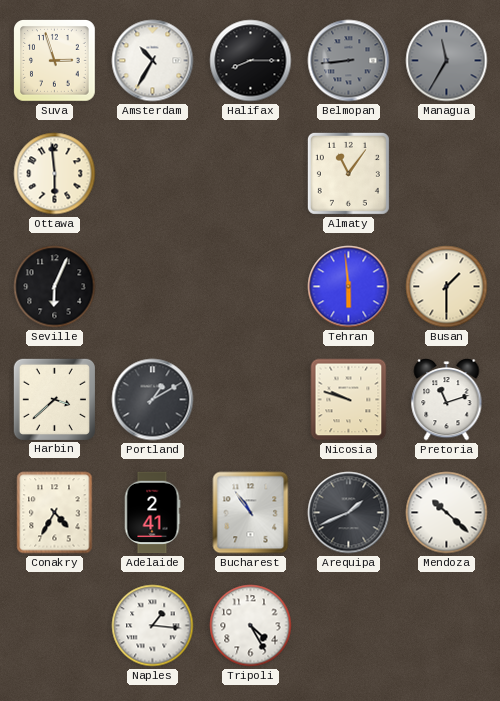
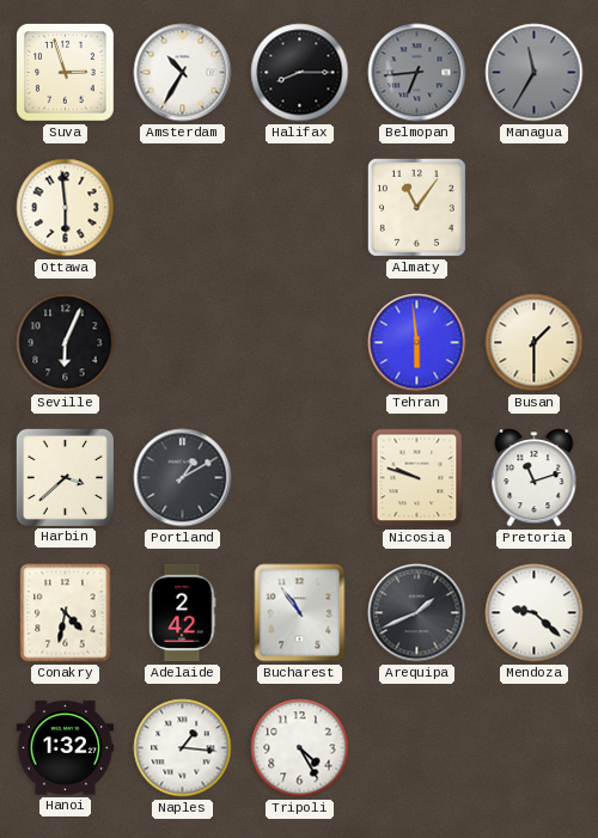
Belmopan: 8:44 -> 6:44 (417, 73)
Conakry: 4:35 -> 4:32 (66, 613)
Adelaide: 2:41 -> 2:42 (182, 613)
Mendoza: 10:22 -> 9:22 (535, 613)
Hanoi: none -> 1:32 (66, 748)
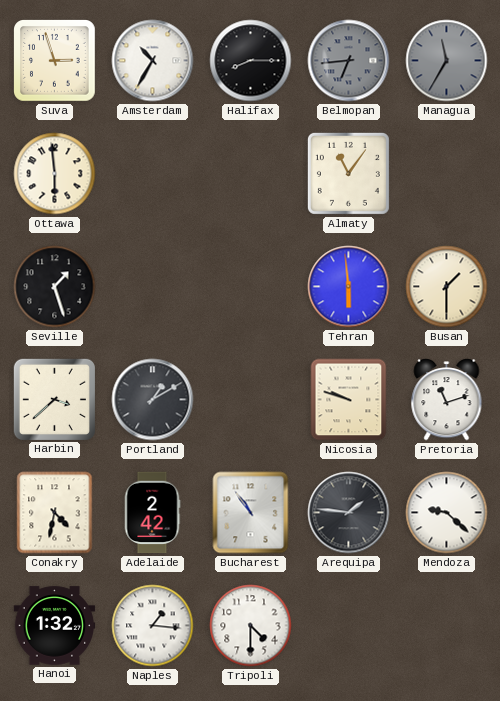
Seville: 6:04 -> 1:27 (55, 287)
Arequipa: 1:41 -> 1:46 (349, 513)
Tripoli: 4:25 -> 4:30 (251, 626)
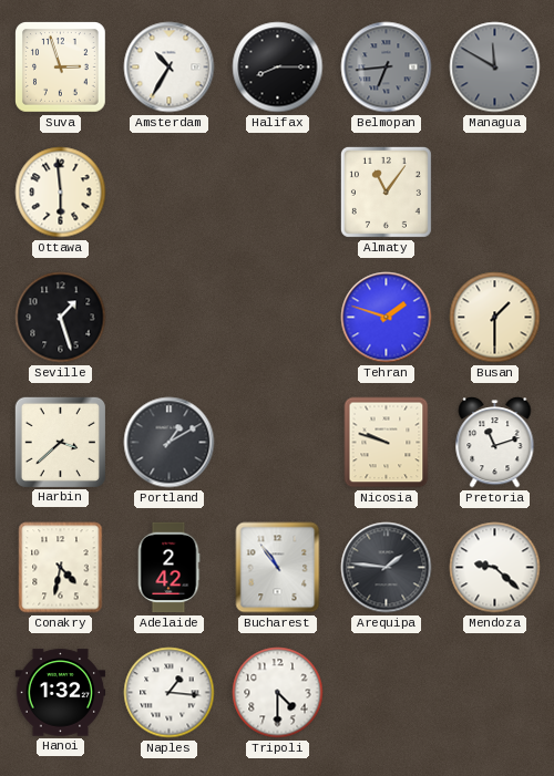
Managua: 11:35 -> 11:50 (495, 68)
Tehran: 5:59 -> 1:48 (387, 318)
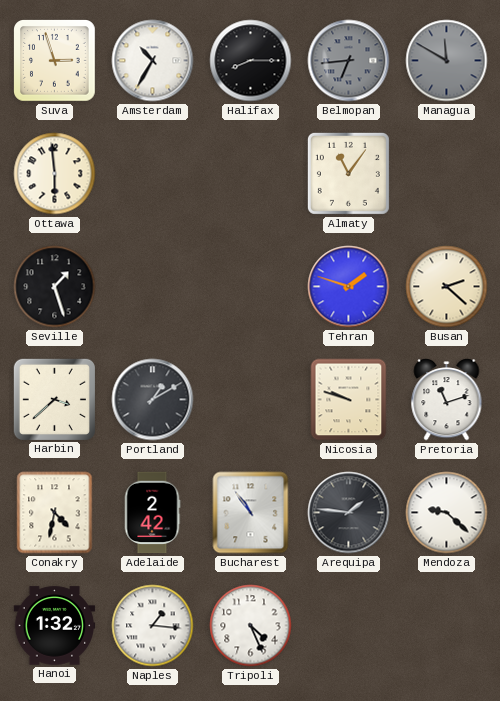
Busan: 1:30 -> 2:22 (447, 287)
Tripoli: 4:30 -> 4:26 (251, 626)
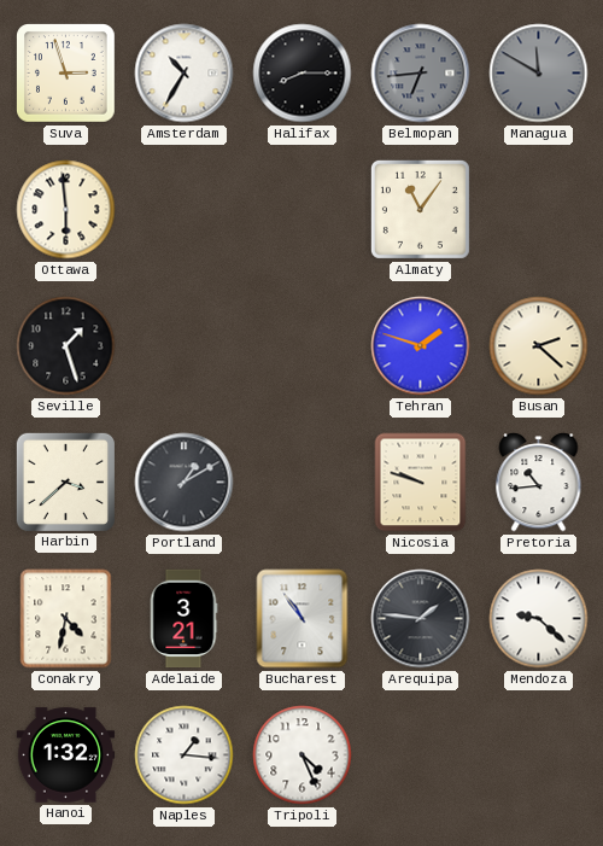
Pretoria: 11:12 -> 10:44 (539, 483)
Adelaide: 2:42 -> 3:21 (183, 619)
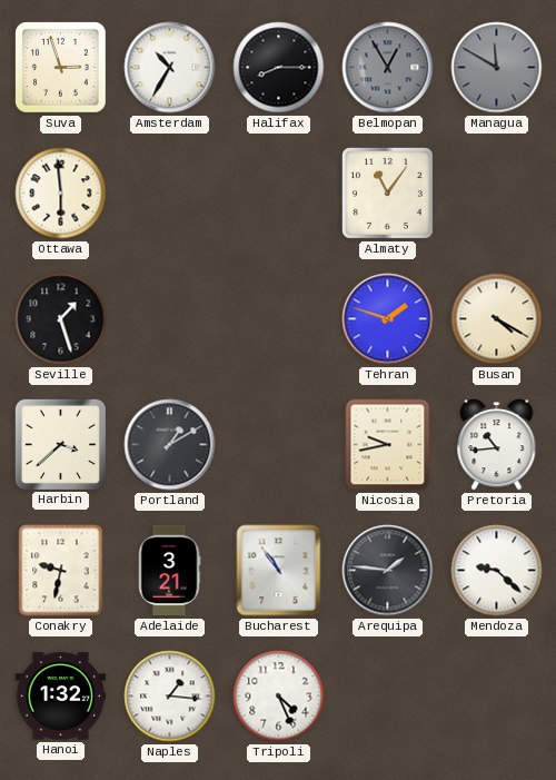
Belmopan: 6:44 -> 12:55 (388, 68)
Busan: 2:22 -> 4:20 (497, 319)
Nicosia: 9:48 -> 9:43 (388, 445)
Conakry: 4:32 -> 9:32 (61, 571)
